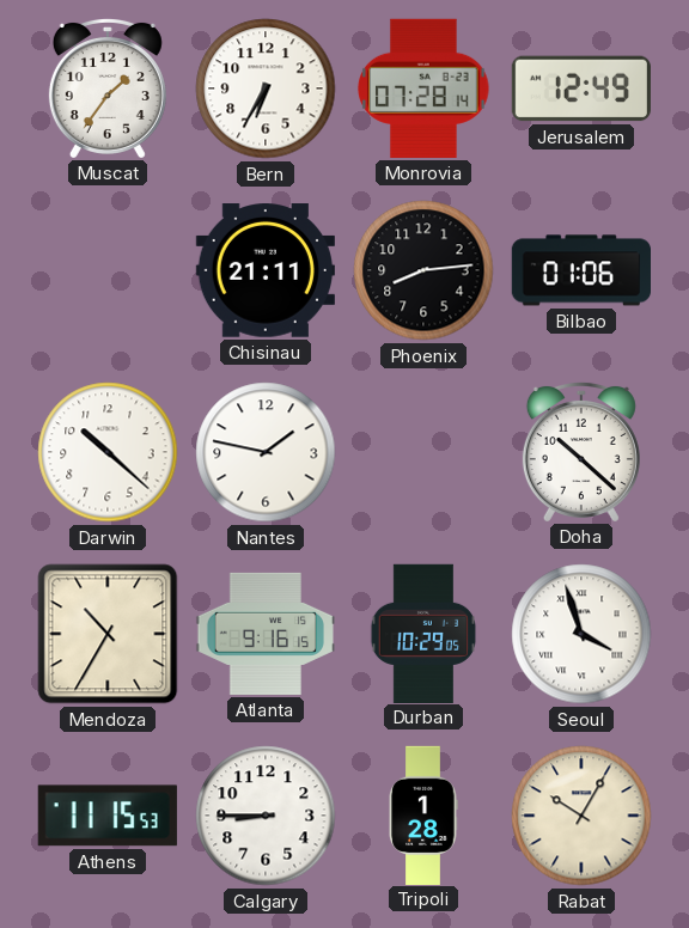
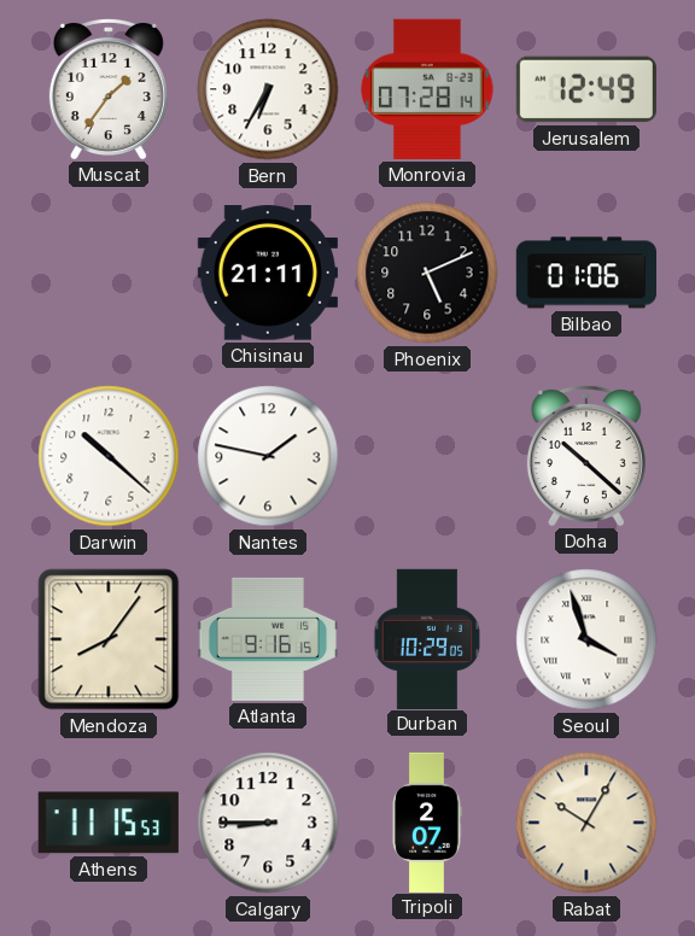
Phoenix: 8:14 -> 5:11 (427, 273)
Mendoza: 10:35 -> 8:06 (109, 639)
Tripoli: 1:28 -> 2:07 (427, 821)
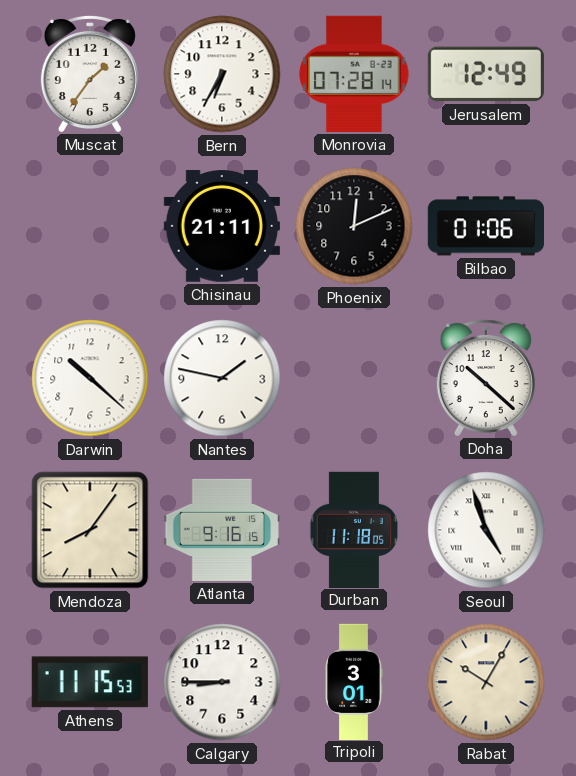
Phoenix: 5:11 -> 12:11 (354, 226)
Durban: 10:29 -> 11:18 (354, 529)
Seoul: 3:57 -> 4:57 (486, 530)
Tripoli: 2:07 -> 3:01 (354, 681)
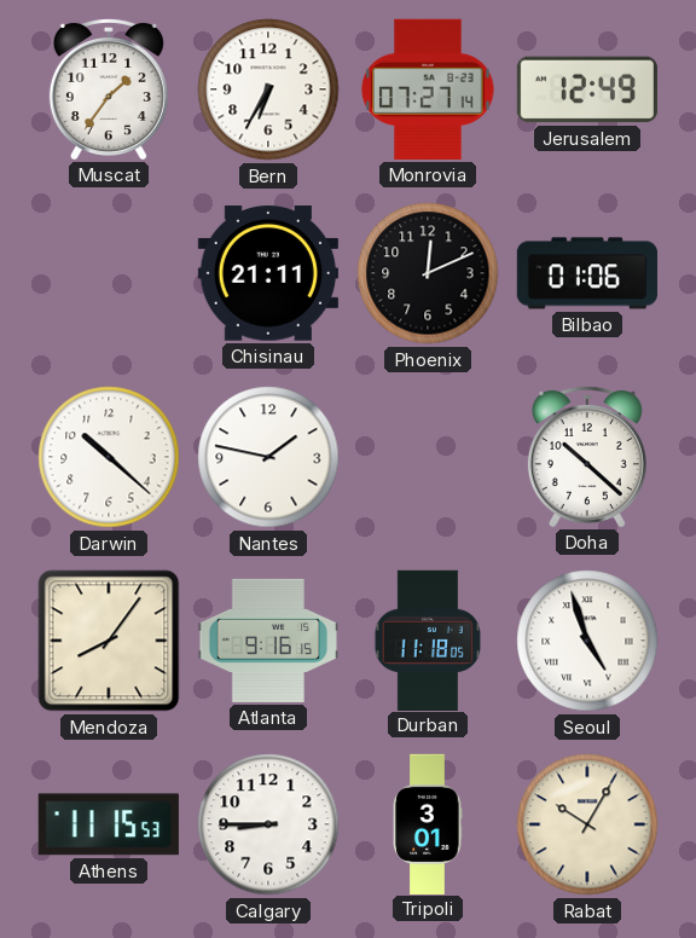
Monrovia: 07:28 -> 07:27 (428, 89)
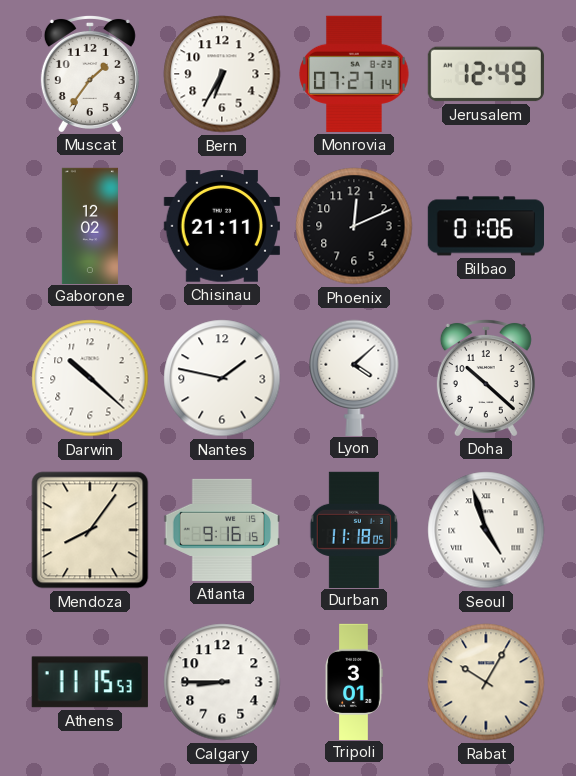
Gaborone: none -> 12:02 (90, 225)
Lyon: none -> 4:08 (354, 377)
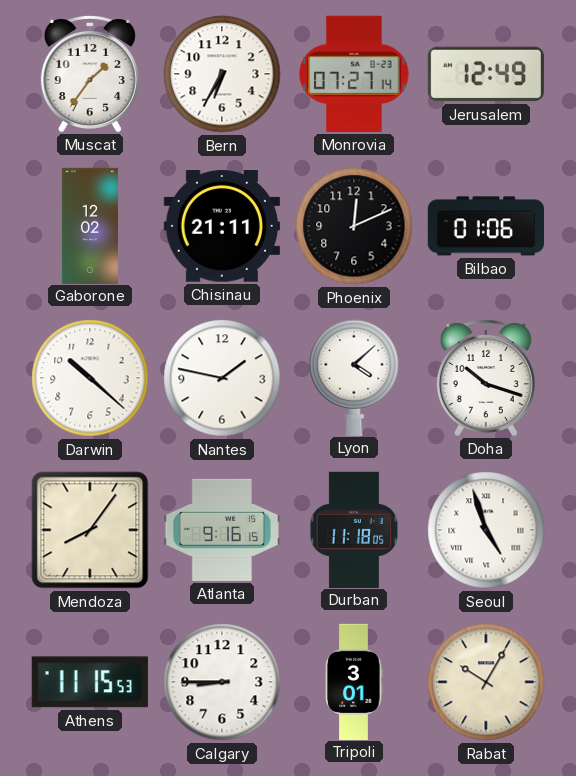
Doha: 10:22 -> 10:18 (486, 377)
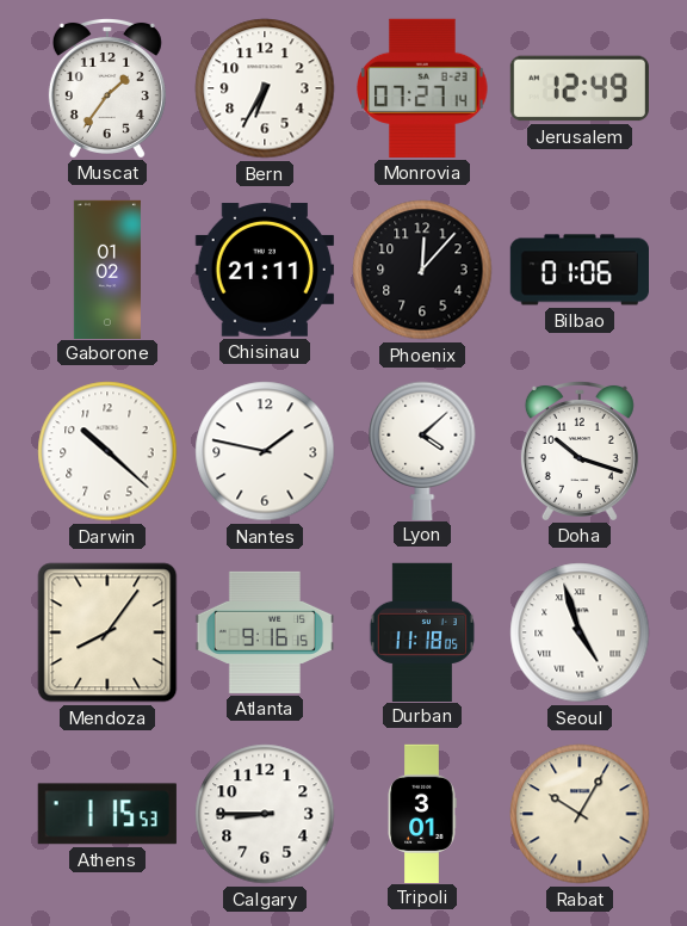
Gaborone: 12:02 -> 01:02 (107, 268)
Phoenix: 12:11 -> 12:07 (422, 270)
Athens: 11:15 -> 1:15 (107, 814)
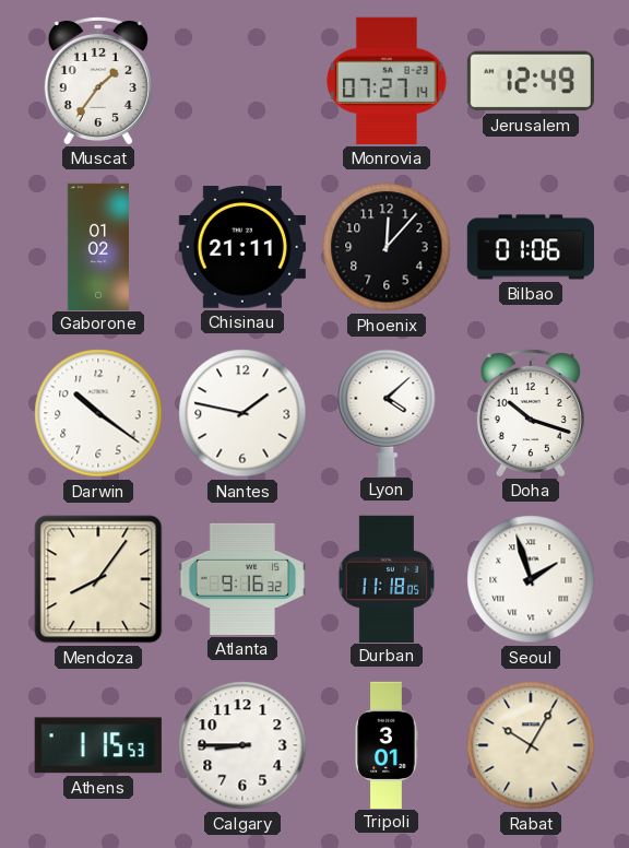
Bern: 6:35 -> none (265, 88)
Darwin: 10:22 -> 10:21 (98, 413)
Atlanta: 9:16:15 -> 9:16:32 (241, 579)
Seoul: 4:57 -> 1:57 (531, 579)
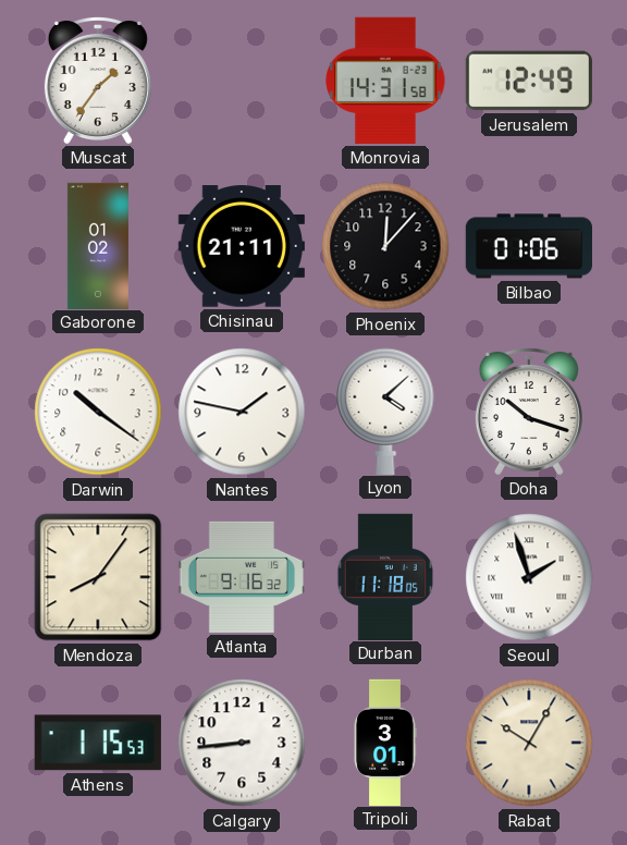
Monrovia: 07:27 -> 14:31 (385, 81)
Calgary: 8:45 -> 8:44 (242, 743)
